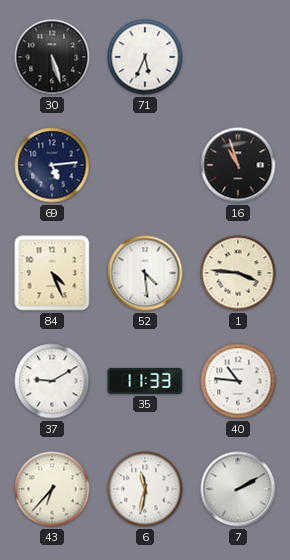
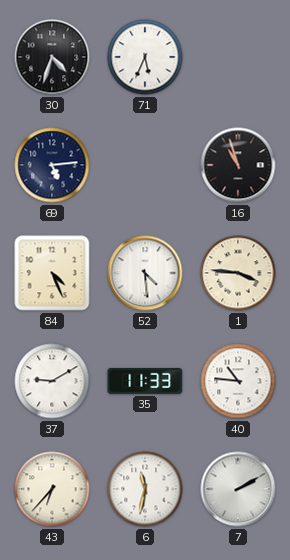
30: 5:27 -> 4:33 (52, 57)
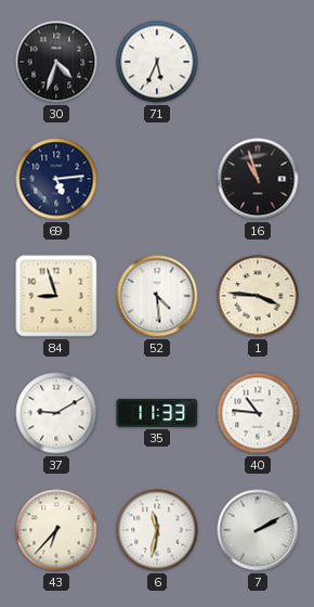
84: 4:26 -> 8:57 (56, 296)
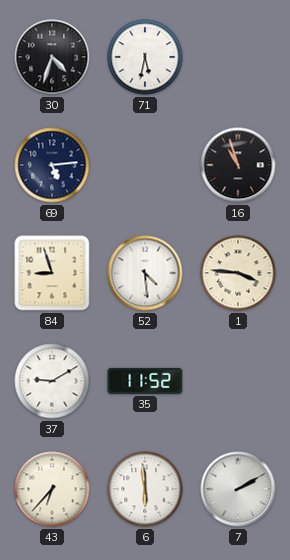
71: 5:34 -> 5:32 (145, 57)
35: 11:33 -> 11:52 (145, 381)
40: 10:46 -> none (258, 413)
6: 11:32 -> 5:59 (145, 489)
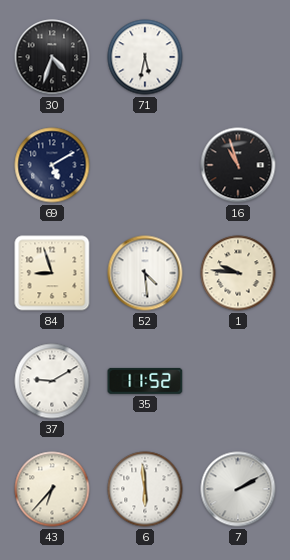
69: 5:14 -> 5:10 (52, 165)
1: 3:46 -> 9:46 (238, 273)
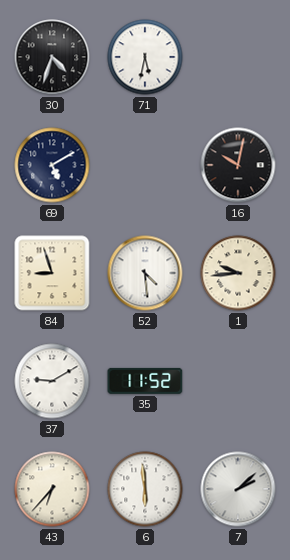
16: 10:57 -> 10:02 (238, 165)
1: 9:46 -> 9:44 (238, 273)
7: 2:10 -> 2:08 (238, 489)
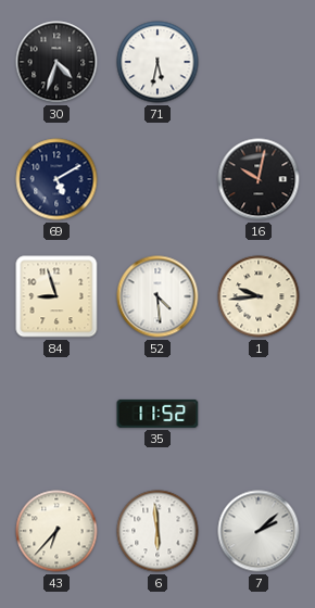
37: 9:10 -> none (52, 381)
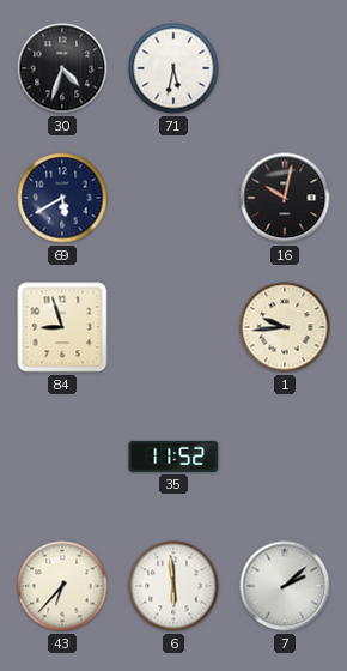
69: 5:10 -> 5:40 (62, 198)
52: 4:29 -> none (157, 296)
